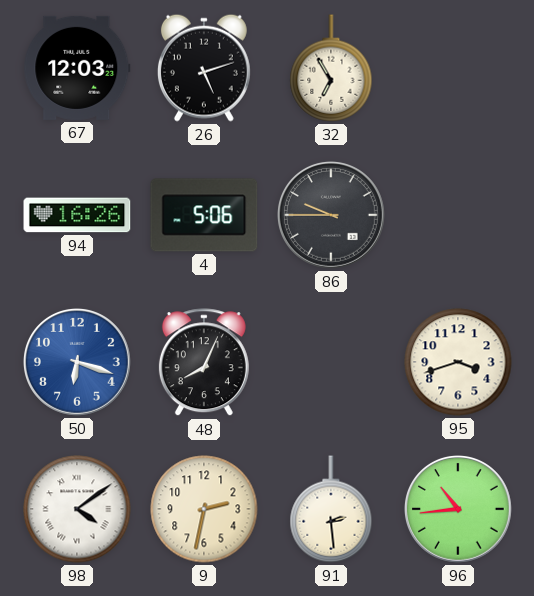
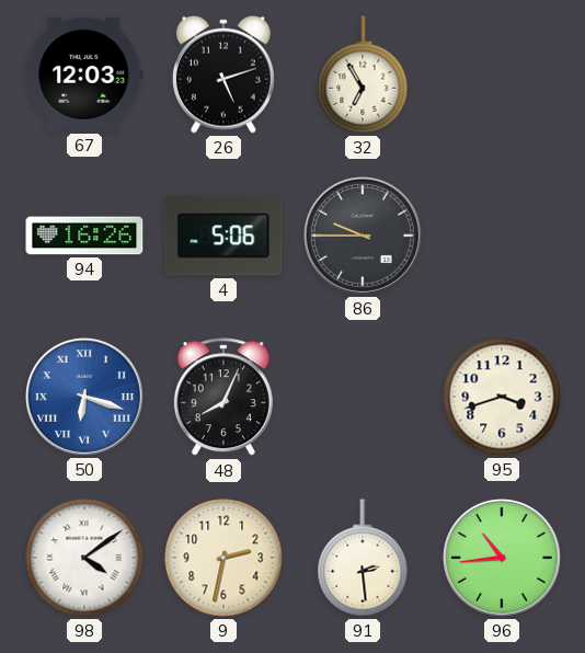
50 numerals: Arabic -> Roman (85, 398)
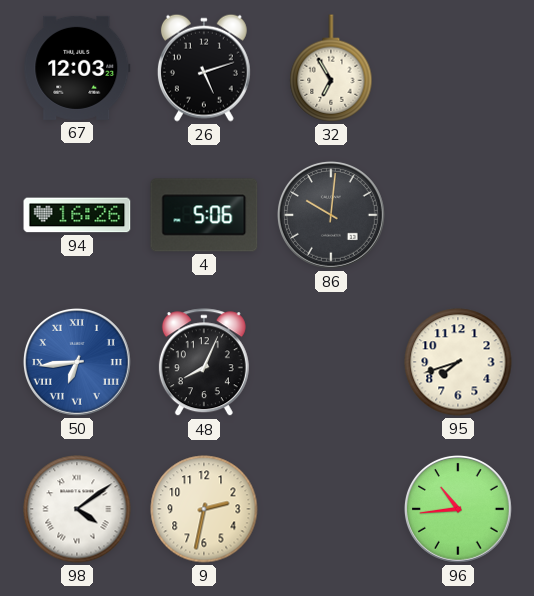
86: 9:45 -> 10:01 (332, 216)
50: 6:18 -> 6:44 (78, 363)
95: 3:42 -> 7:42 (458, 362)
91: 2:29 -> none (363, 558)
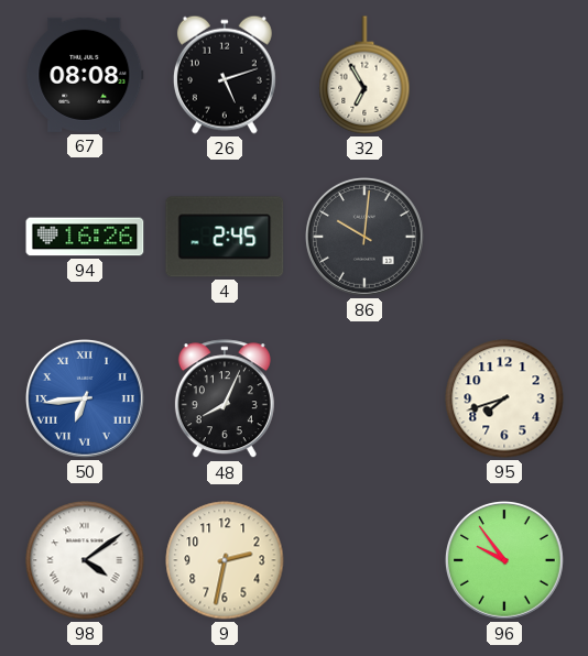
67: 12:03 -> 08:08 (85, 75)
4: 5:06 -> 2:45 (225, 237)
96: 10:44 -> 9:54 (505, 561)
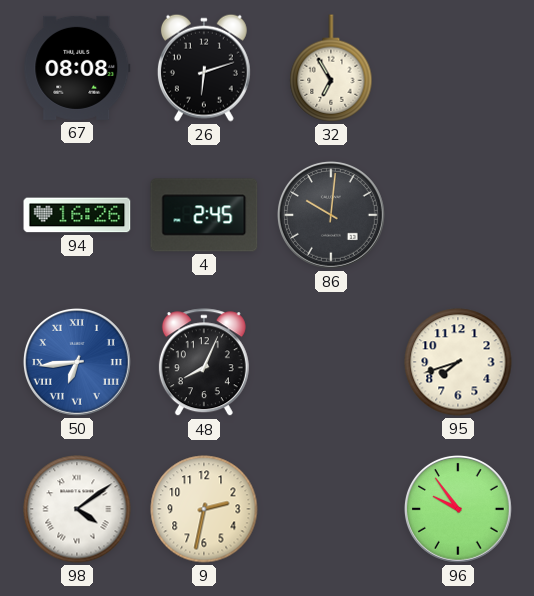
26: 5:12 -> 6:12 (204, 68)
